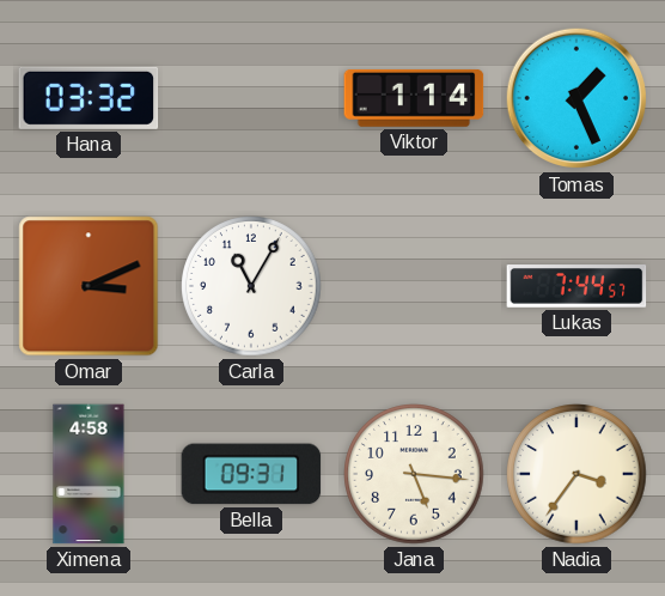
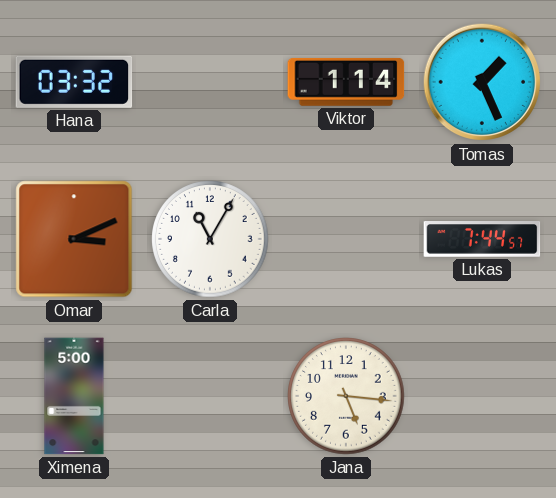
Ximena: 4:58 -> 5:00 (74, 396)
Bella: 09:31 -> none (251, 474)
Nadia: 3:36 -> none (576, 474)
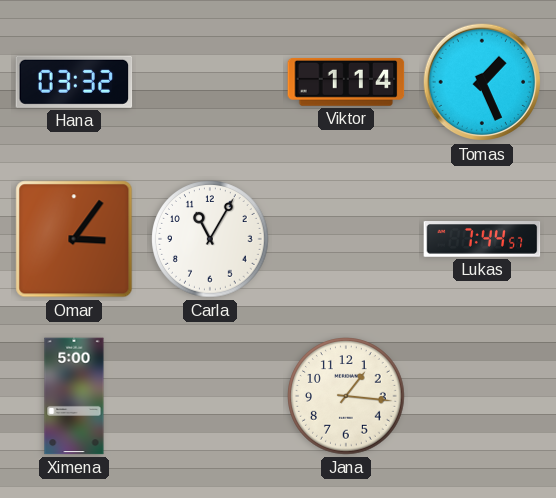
Omar: 3:11 -> 3:06 (74, 239)
Jana: 5:16 -> 1:16 (346, 396)
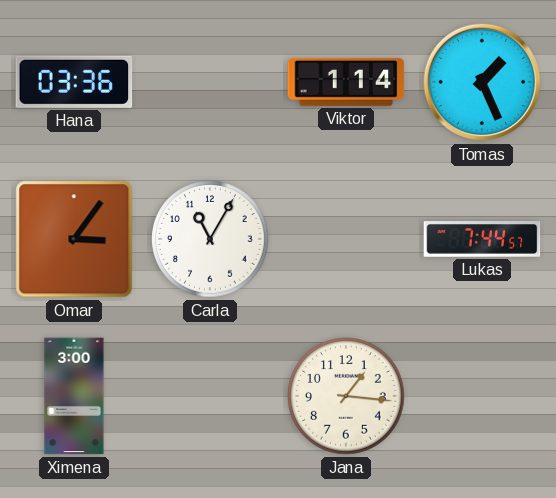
Hana: 03:32 -> 03:36 (74, 82)
Ximena: 5:00 -> 3:00 (74, 396)
